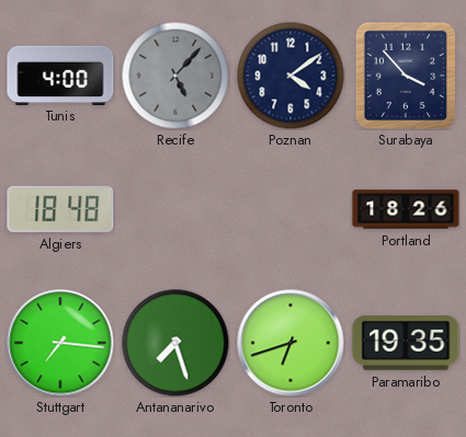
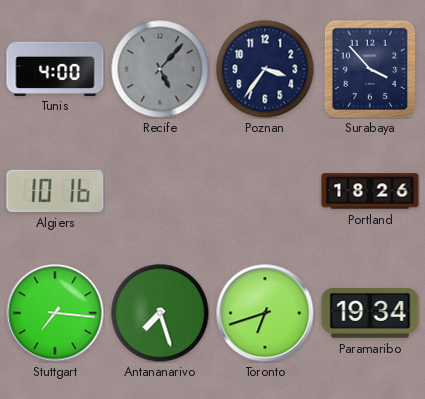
Poznan: 4:09 -> 3:36 (265, 69)
Algiers: 18:48 -> 10:16 (55, 191)
Paramaribo: 19:35 -> 19:34 (370, 314)
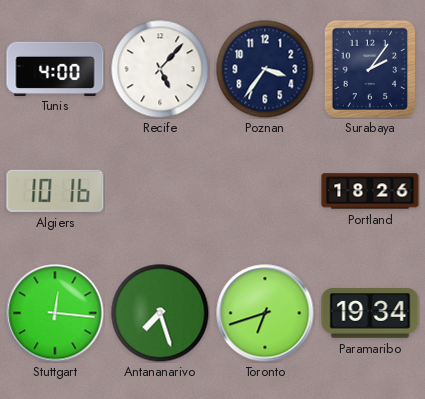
Recife dial: grey -> white (160, 69)
Surabaya: 3:53 -> 2:06 (369, 68)
Stuttgart: 7:16 -> 12:16 (55, 313)
